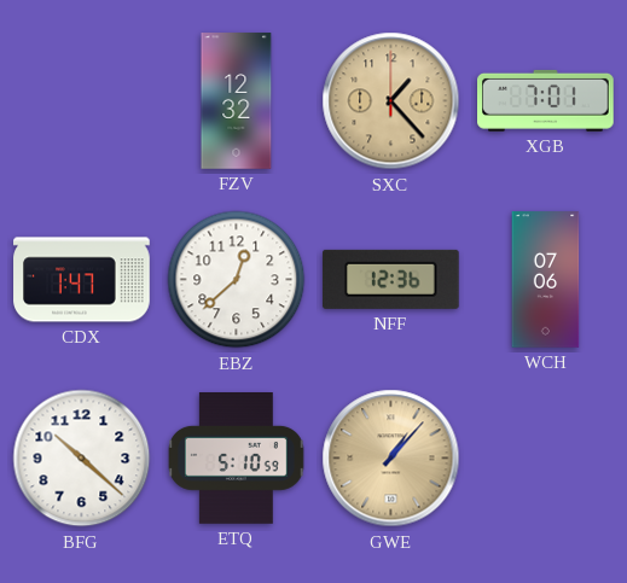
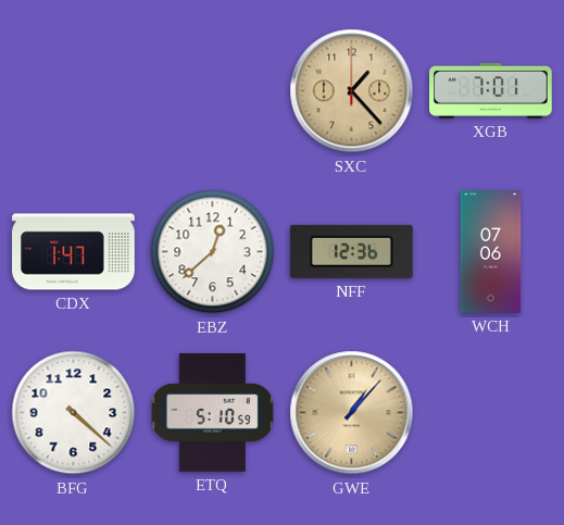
FZV: 12:32 -> none (237, 101)
BFG: 10:22 -> 4:22 (74, 413)
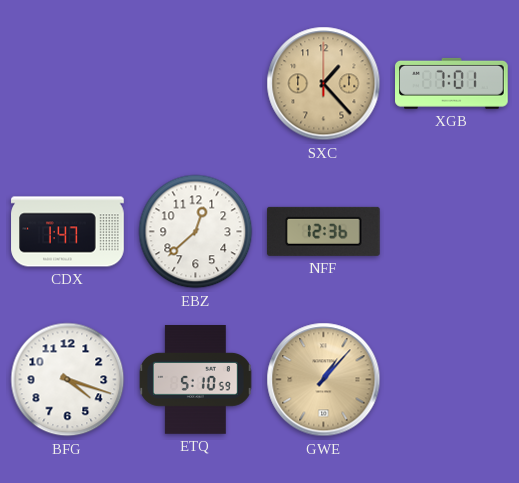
WCH: 07:06 -> none (491, 252)
BFG: 4:22 -> 4:18 (68, 380)
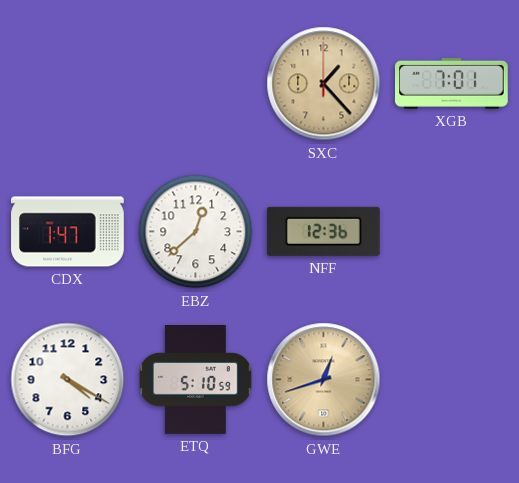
BFG: 4:18 -> 4:20 (68, 380)
GWE: 1:07 -> 12:42 (324, 380)
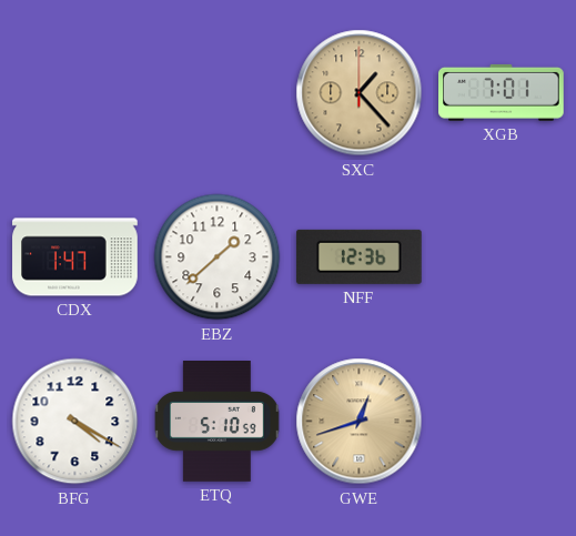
EBZ: 12:38 -> 1:38 (218, 257)
